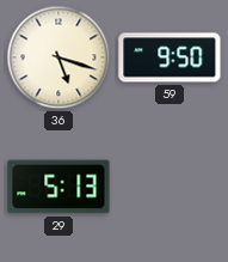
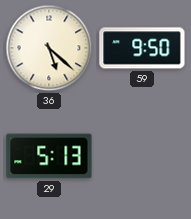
36: 5:18 -> 5:22 (49, 48)
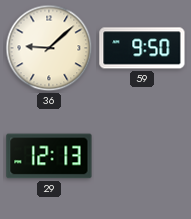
36: 5:22 -> 9:08 (49, 48)
29: 5:13 -> 12:13 (49, 156)
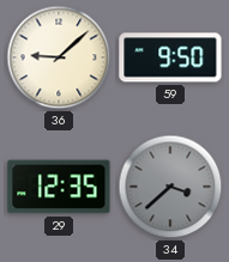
29: 12:13 -> 12:35 (59, 187)
34: none -> 3:38 (170, 187)
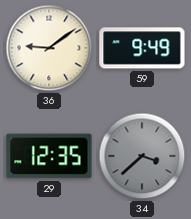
36: 9:08 -> 9:09 (49, 48)
59: 9:50 -> 9:49 (142, 48)
